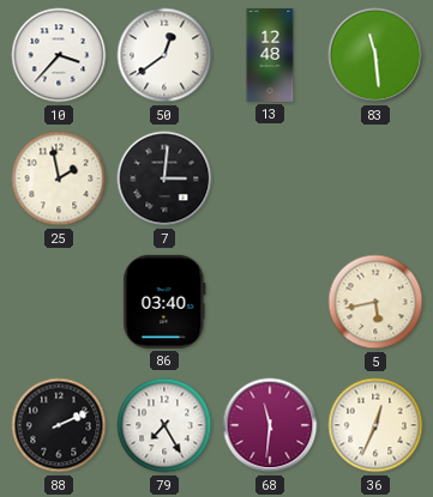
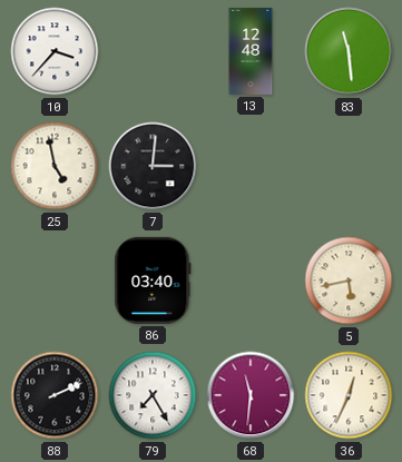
50: 12:39 -> none (164, 55)
25: 1:58 -> 4:58 (55, 166)
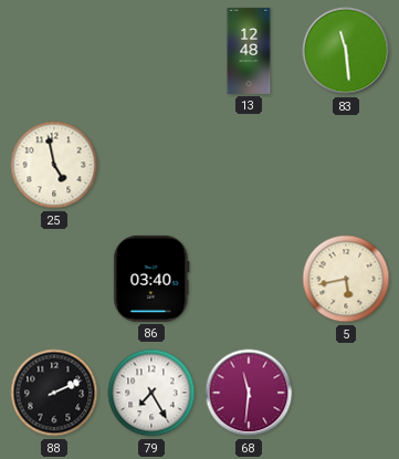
10: 3:37 -> none (55, 51)
7: 3:01 -> none (153, 166)
36: 12:34 -> none (349, 395)
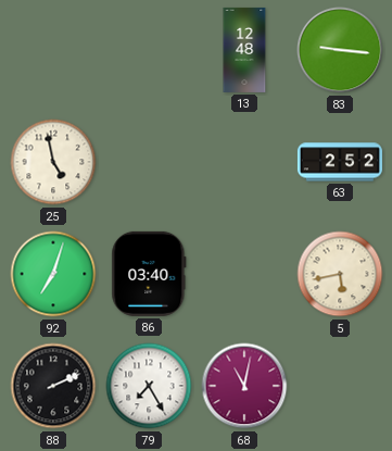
83: 11:29 -> 9:16 (340, 50)
63: none -> 2:52 (340, 162)
92: none -> 7:03 (53, 274)
68: 11:31 -> 11:02 (244, 386)
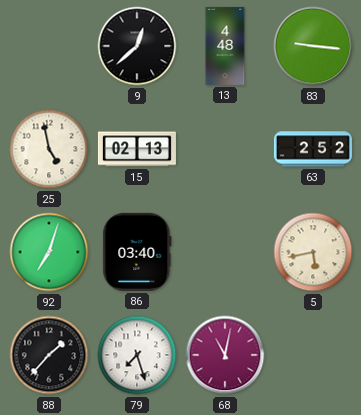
9: none -> 12:38 (137, 46)
13: 12:48 -> 4:48 (225, 46)
15: none -> 02:13 (137, 149)
88: 2:11 -> 1:37 (49, 355)
79: 7:25 -> 7:27 (137, 355)
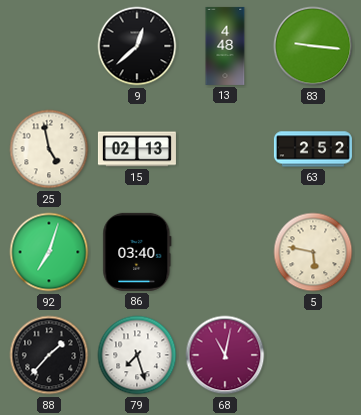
5: 5:43 -> 5:47 (313, 252)
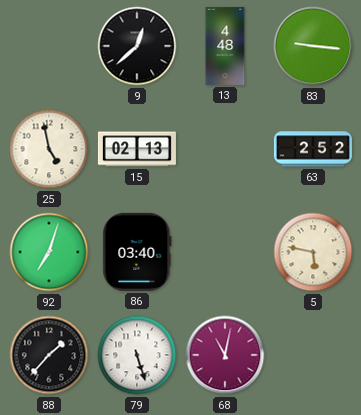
79: 7:27 -> 5:27 (137, 355)
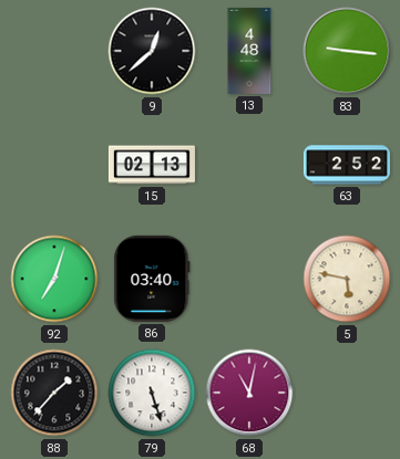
25: 4:58 -> none (49, 149)
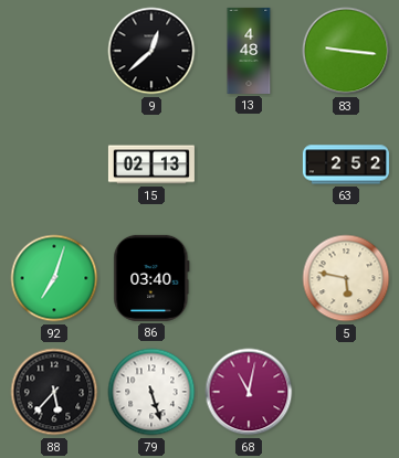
88: 1:37 -> 5:37 (54, 392)
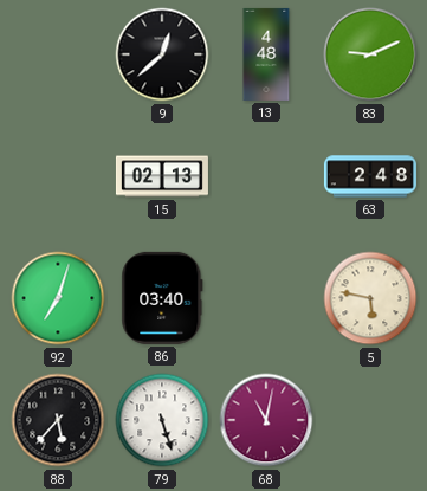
83: 9:16 -> 9:11 (370, 54)
63: 2:52 -> 2:48 (370, 176)
